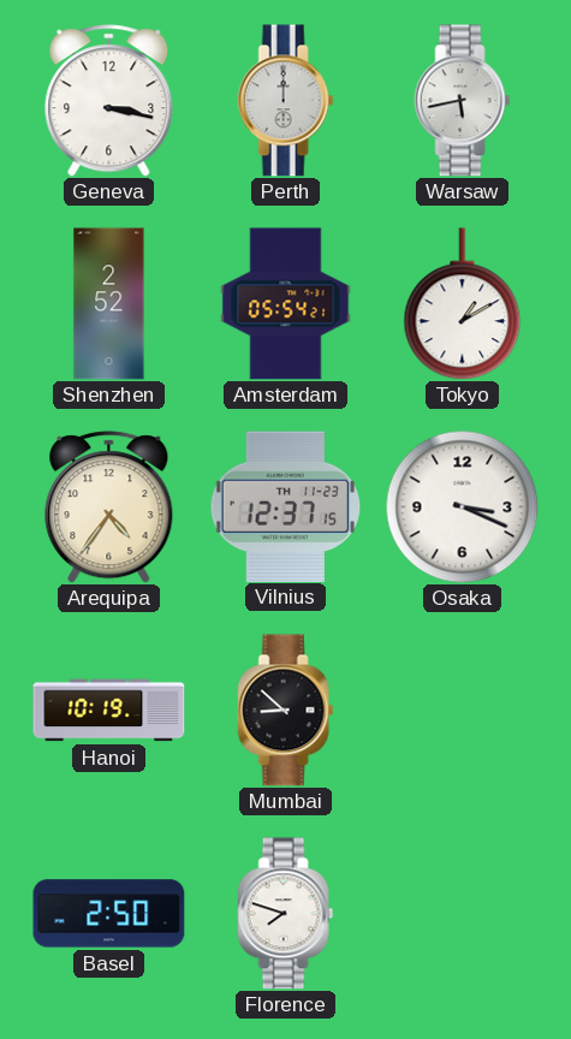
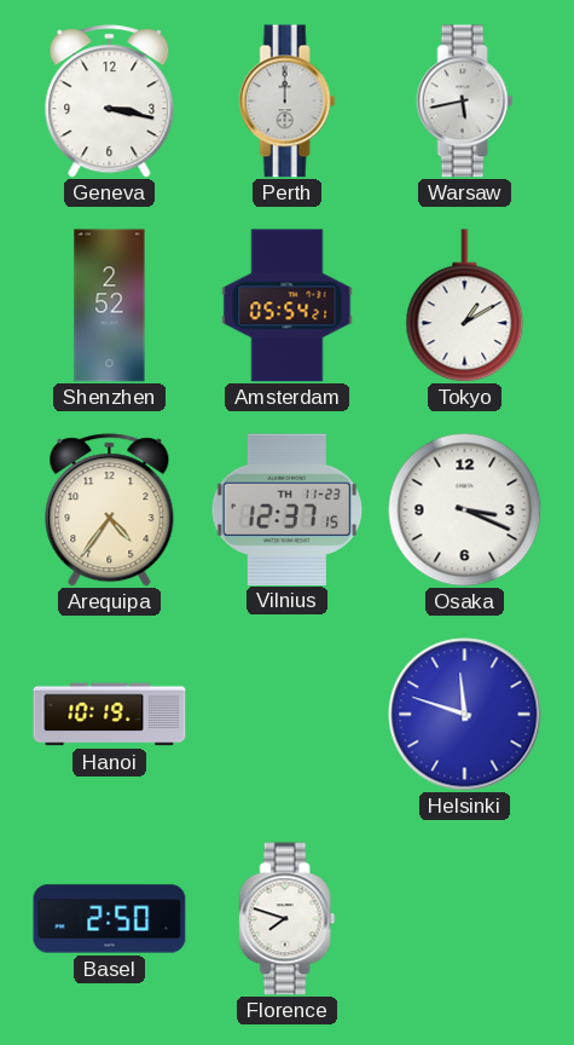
Mumbai: 8:52 -> none (286, 711)
Helsinki: none -> 11:48 (465, 715)
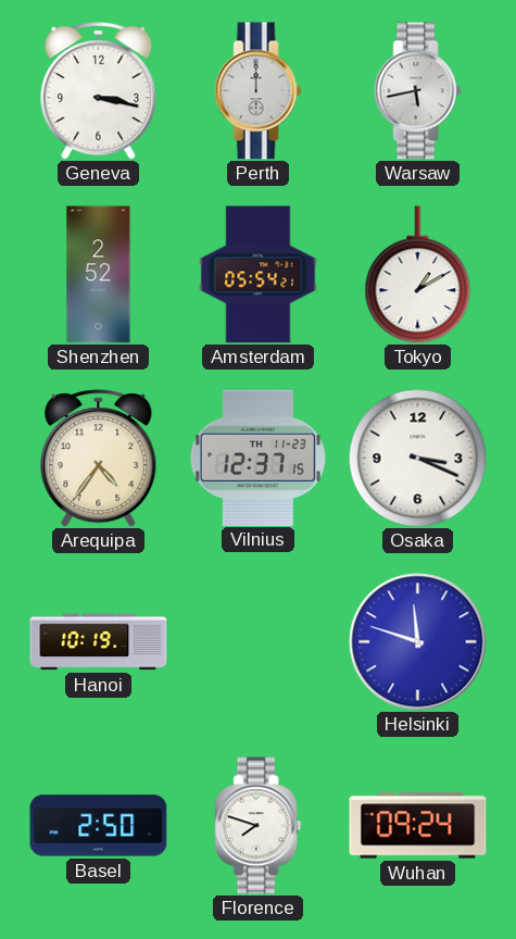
Wuhan: none -> 09:24 (418, 826)
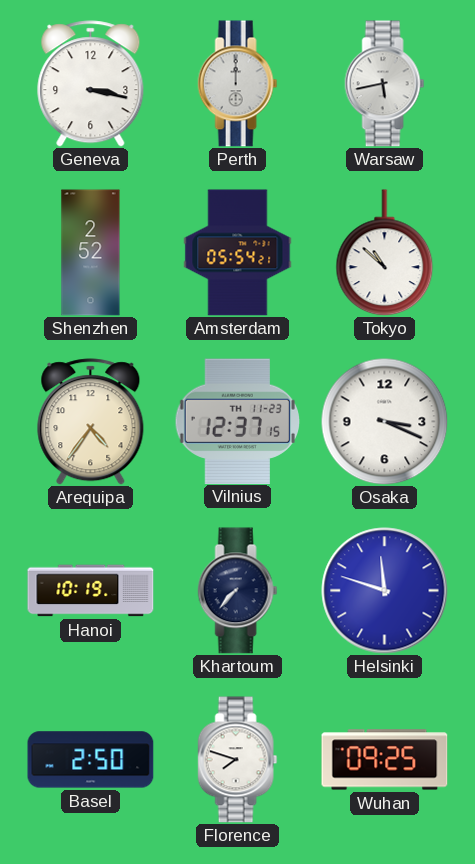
Tokyo: 1:10 -> 10:52 (385, 253)
Khartoum: none -> 7:37 (238, 591)
Wuhan: 09:24 -> 09:25 (385, 760)
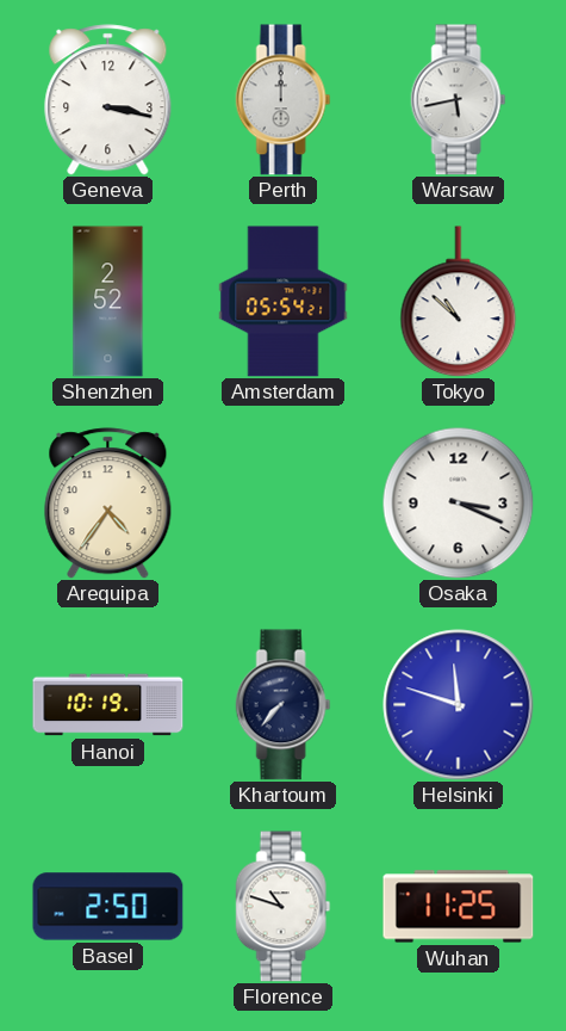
Vilnius: 12:37 -> none (237, 421)
Florence: 7:48 -> 10:48 (284, 907)
Wuhan: 09:25 -> 11:25 (459, 907)
